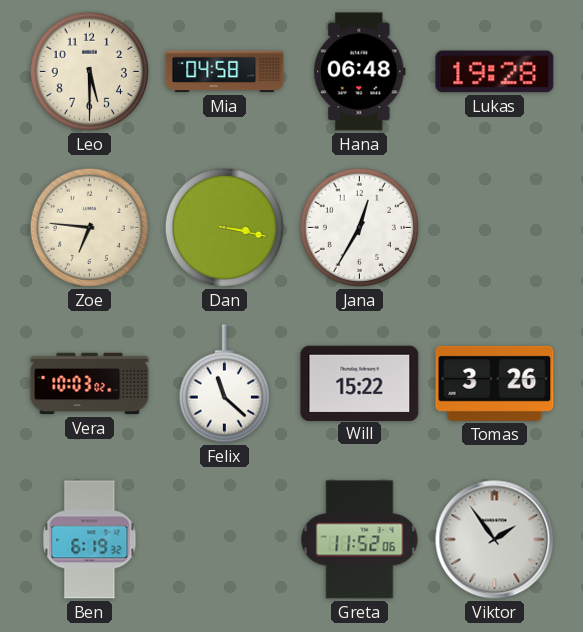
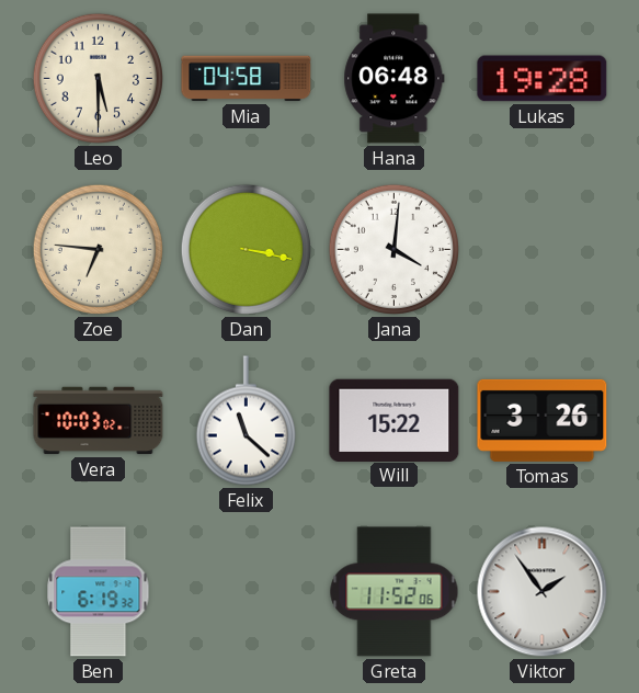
Jana: 12:35 -> 4:01 (393, 249)
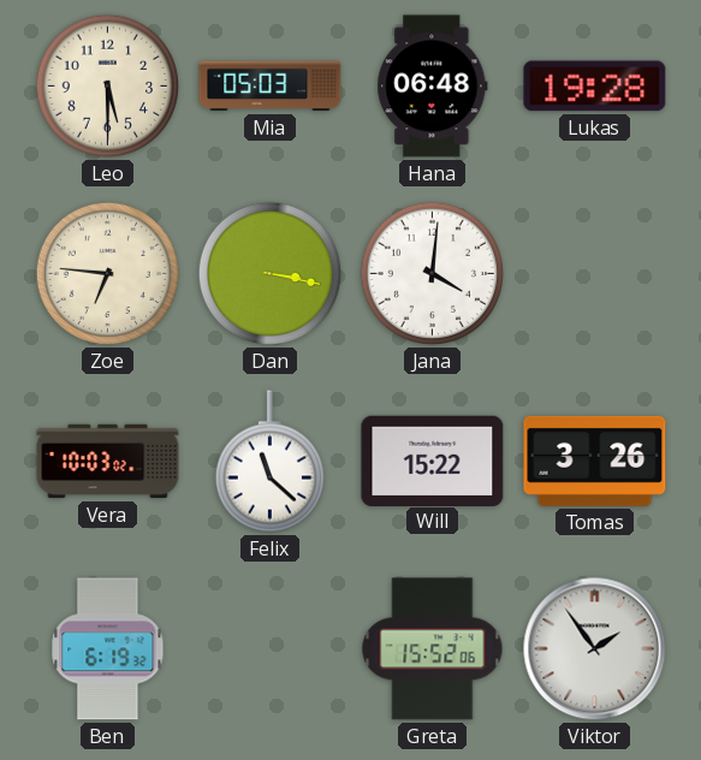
Mia: 04:58 -> 05:03 (271, 87)
Greta: 11:52 -> 15:52 (433, 649)
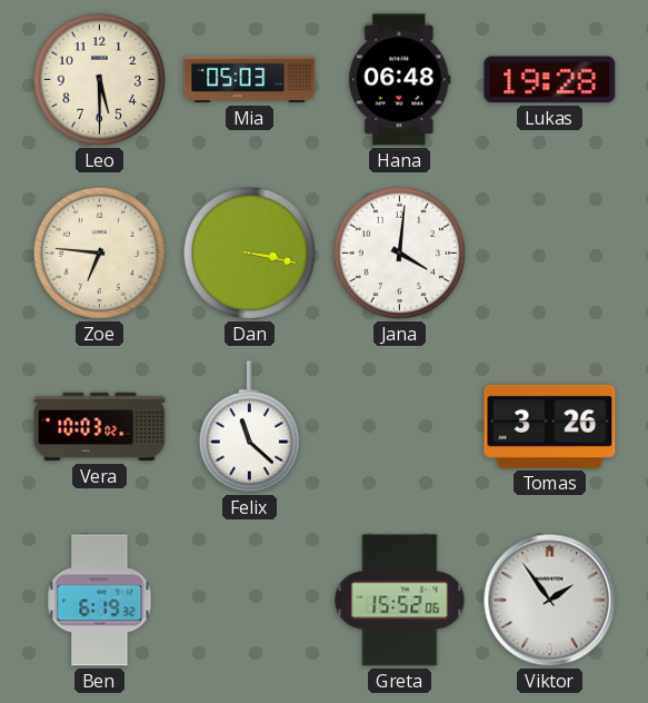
Will: 15:22 -> none (433, 461)
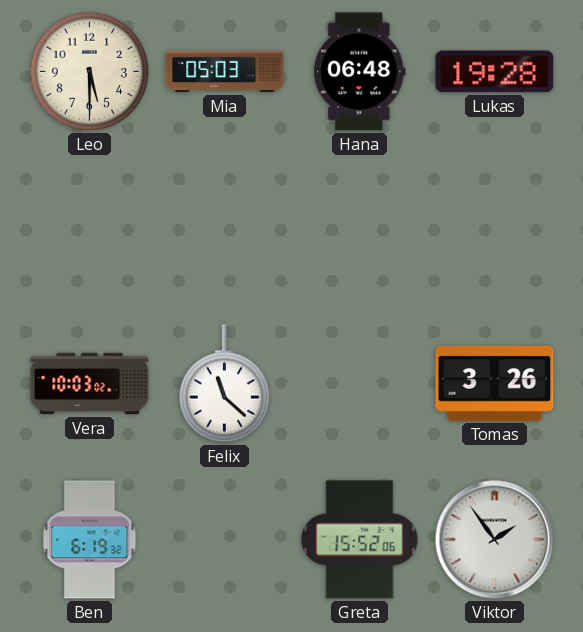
Zoe: 6:46 -> none (99, 253)
Dan: 3:17 -> none (249, 253)
Jana: 4:01 -> none (399, 253)
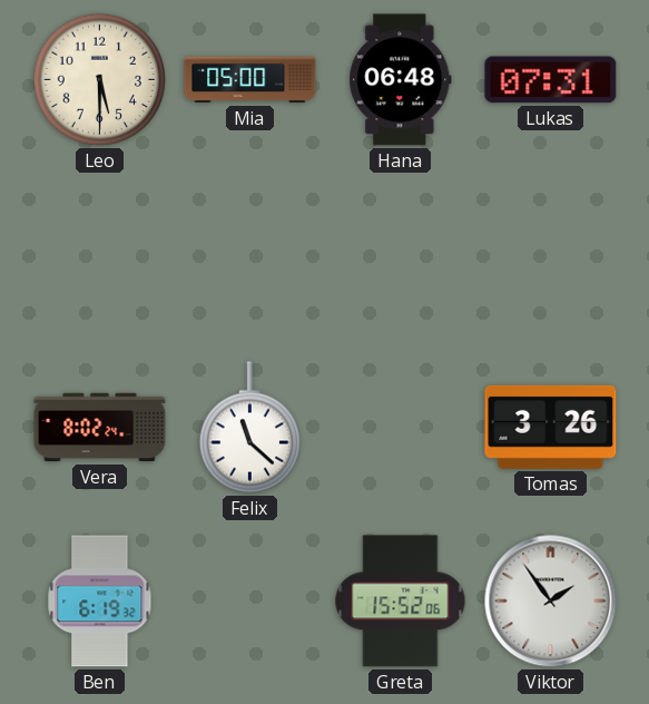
Mia: 05:03 -> 05:00 (250, 80)
Lukas: 19:28 -> 07:31 (551, 80)
Vera: 10:03 -> 8:02 (100, 428)
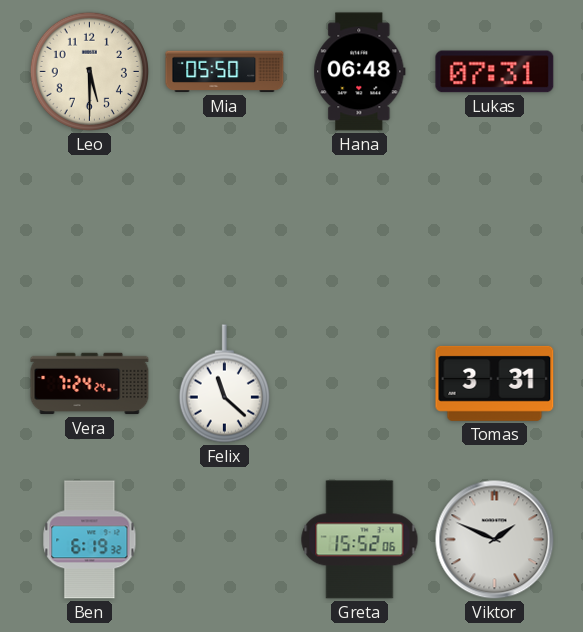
Mia: 05:00 -> 05:50 (225, 72)
Vera: 8:02 -> 7:24 (90, 384)
Tomas: 3:26 -> 3:31 (495, 383)
Viktor: 1:54 -> 1:49 (495, 540)
